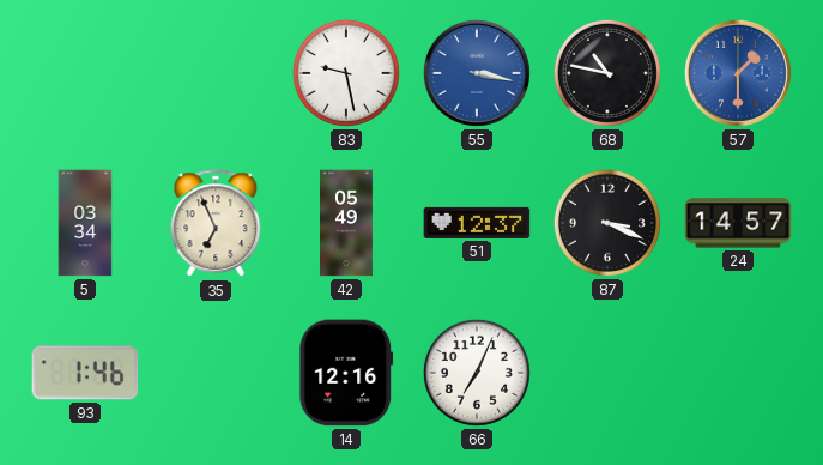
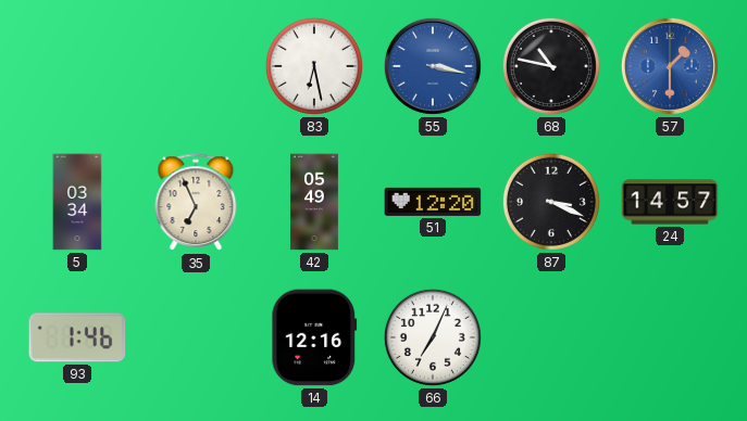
83: 9:28 -> 6:28 (314, 66)
51: 12:37 -> 12:20 (433, 202)
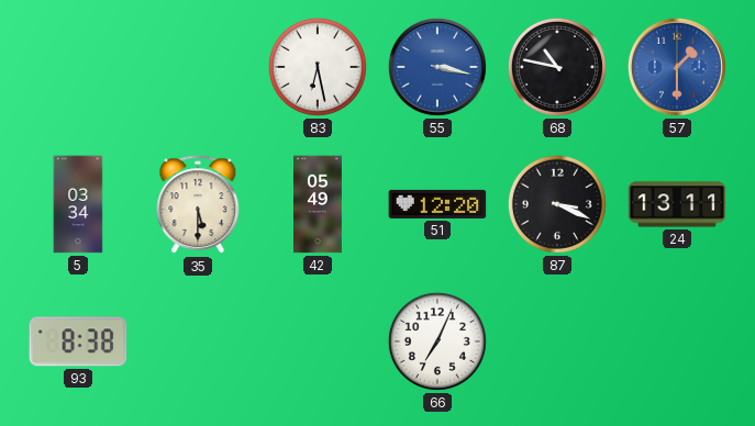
35: 6:56 -> 5:30 (198, 205)
24: 14:57 -> 13:11 (677, 204)
93: 1:46 -> 8:38 (78, 341)
14: 12:16 -> none (314, 337)
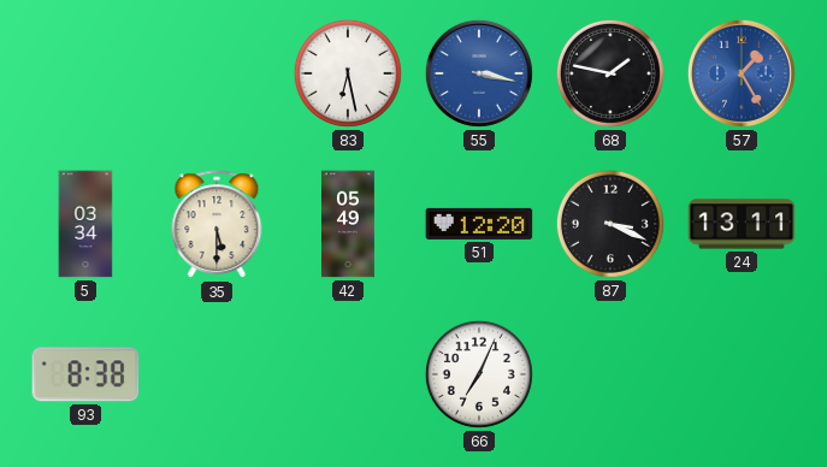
68: 10:47 -> 1:47 (610, 73)
57: 1:30 -> 1:25 (742, 73)
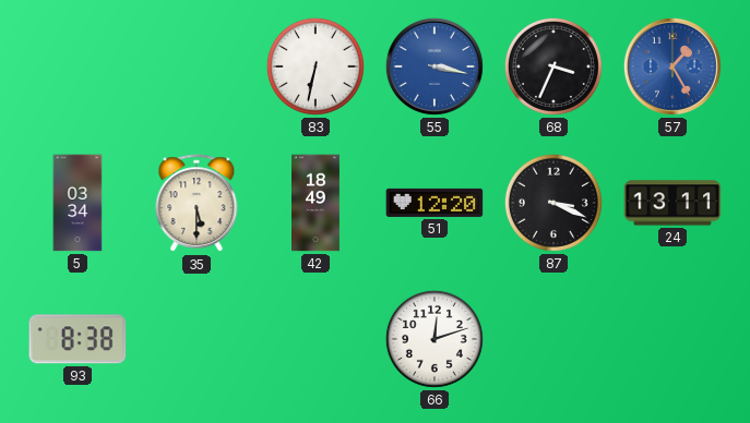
83: 6:28 -> 6:32 (316, 67)
68: 1:47 -> 3:34 (553, 67)
42: 05:49 -> 18:49 (317, 203)
66: 7:04 -> 12:12 (434, 339)
